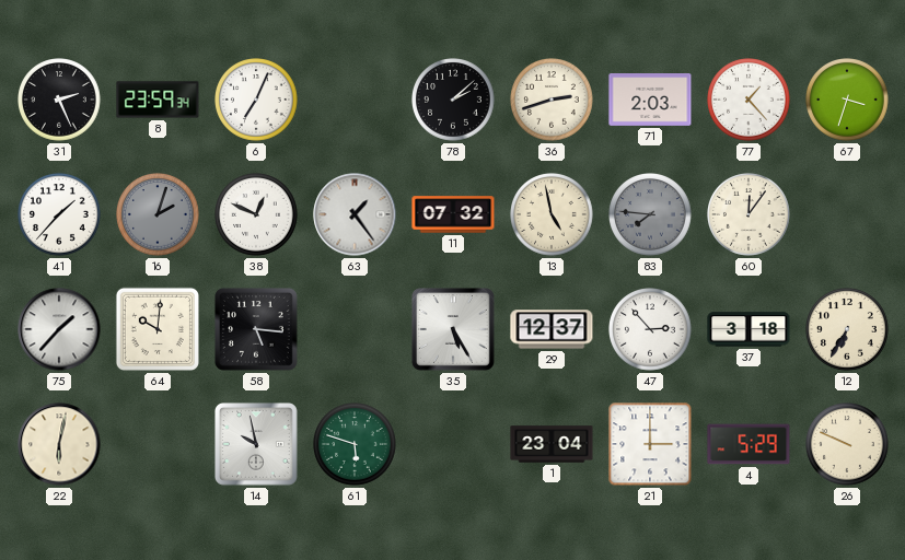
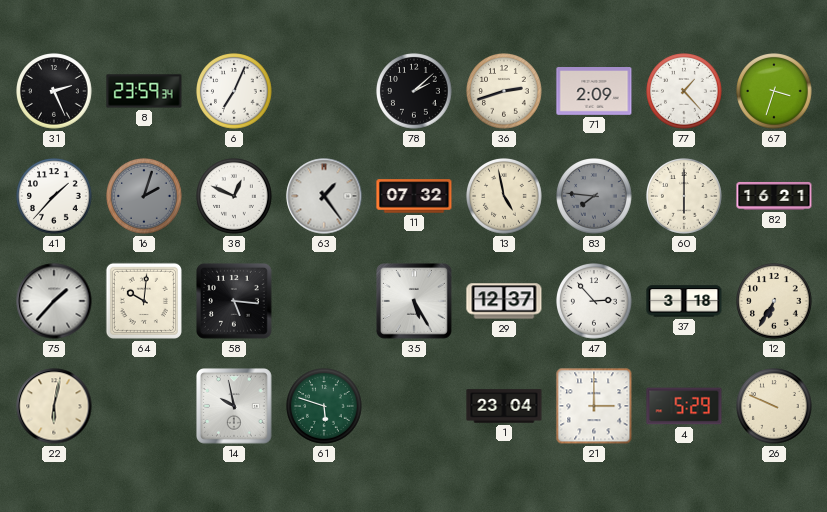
71: 2:03 -> 2:09 (594, 92)
60: 12:06 -> 6:00 (684, 196)
82: none -> 16:21 (774, 196)
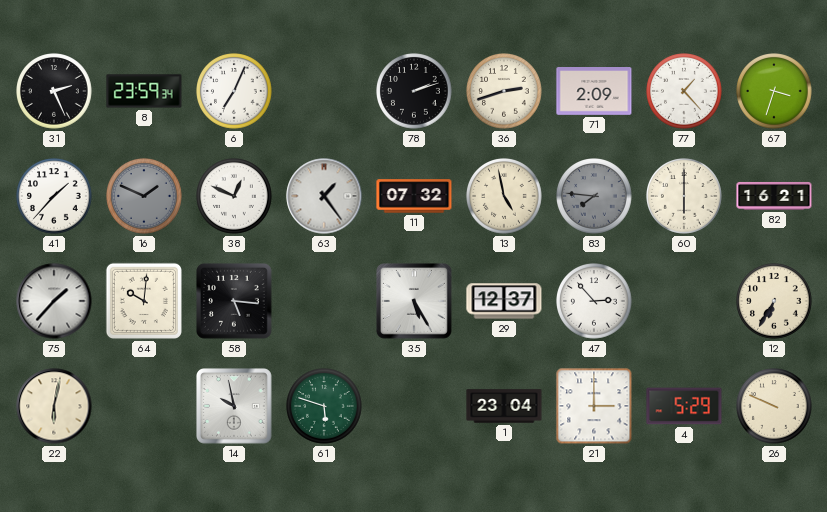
78: 2:08 -> 2:12 (414, 91)
16: 2:03 -> 1:49 (144, 196)
37: 3:18 -> none (684, 301)
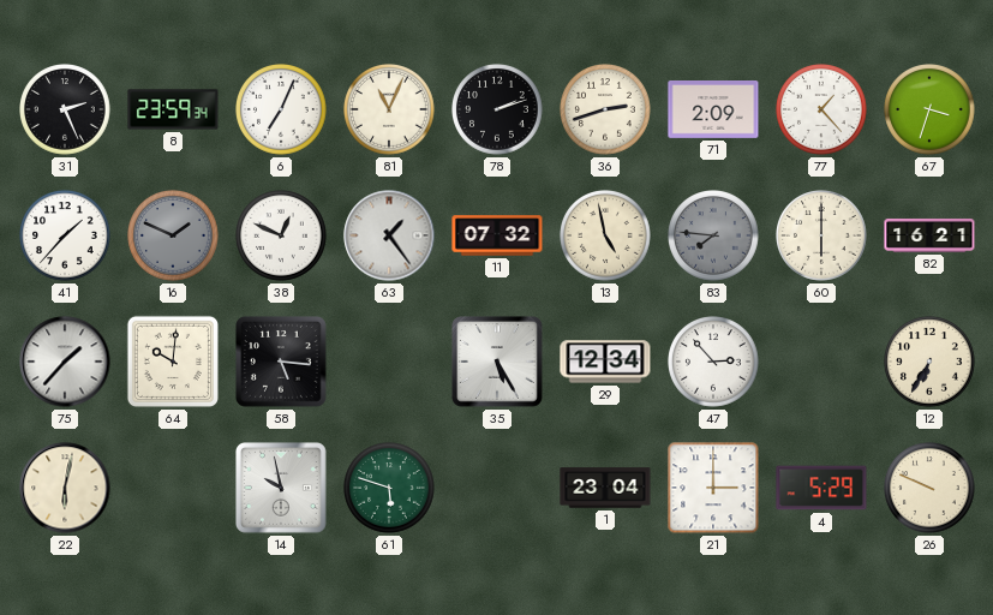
81: none -> 11:04 (389, 109)
29: 12:37 -> 12:34 (605, 362)
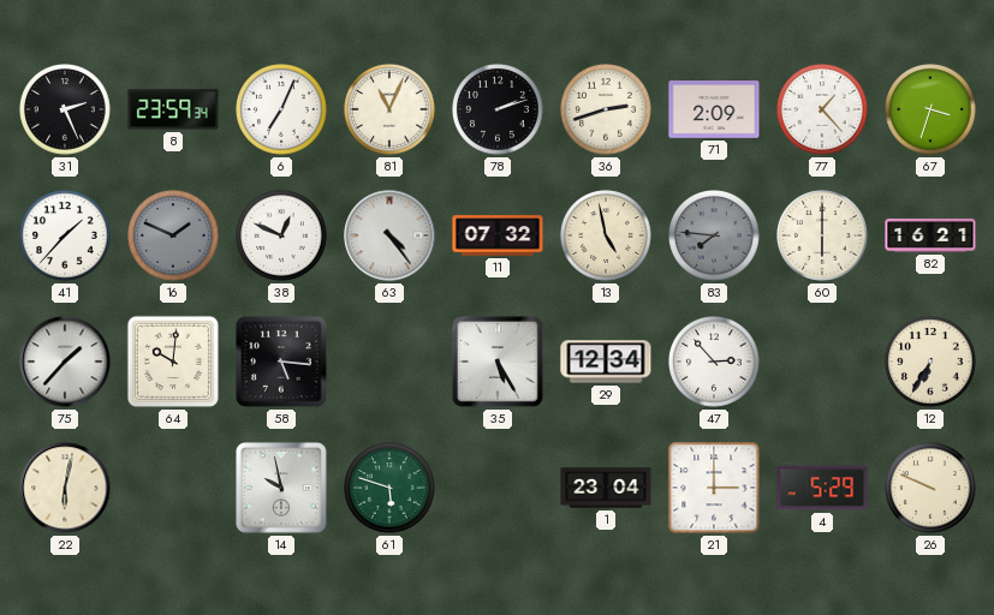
63: 1:24 -> 4:24 (389, 235)
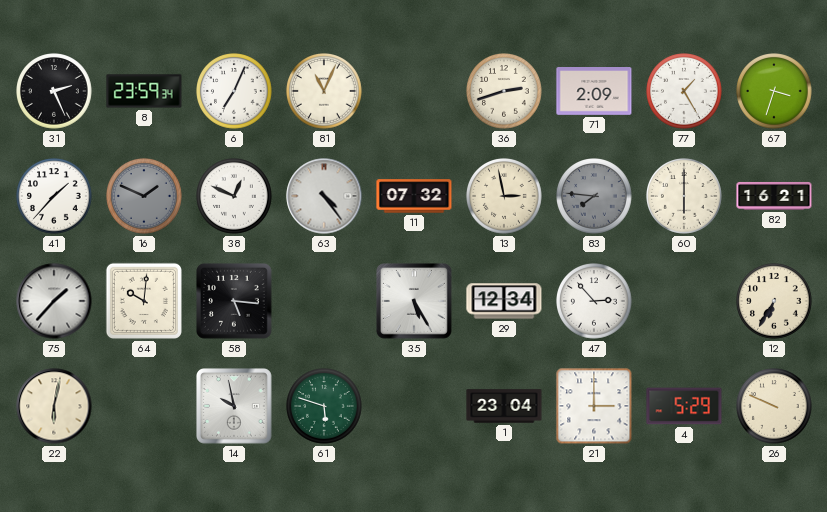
78: 2:12 -> none (498, 109)
77: 1:23 -> 1:25 (684, 91)
13: 4:58 -> 2:58 (504, 196)
